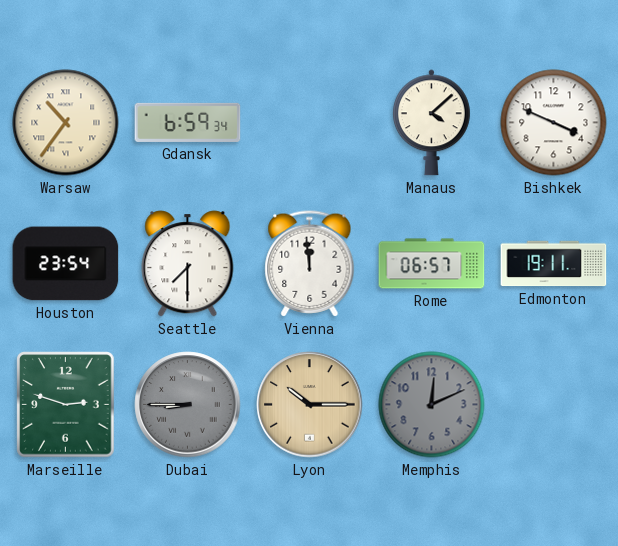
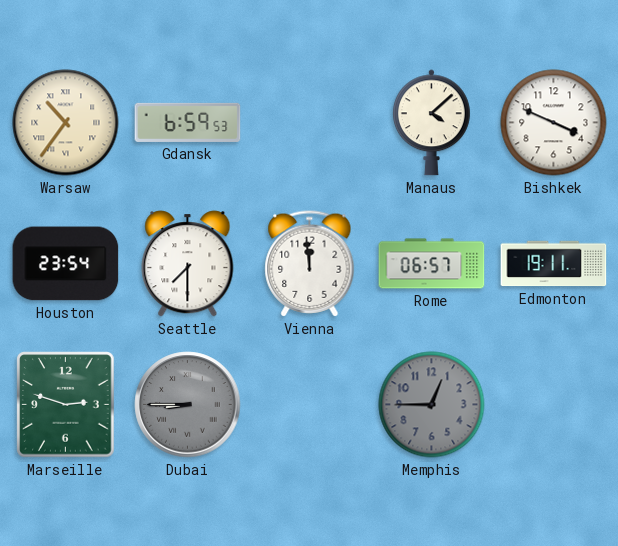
Gdansk: 6:59:34 -> 6:59:53 (188, 122)
Lyon: 10:15 -> none (310, 405)
Memphis: 12:11 -> 12:45 (432, 405)
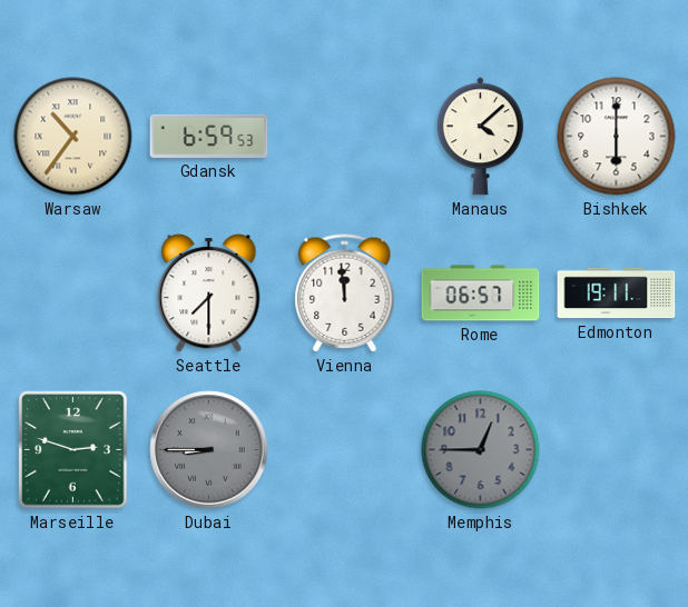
Bishkek: 3:49 -> 6:00 (617, 137)
Houston: 23:54 -> none (66, 264)
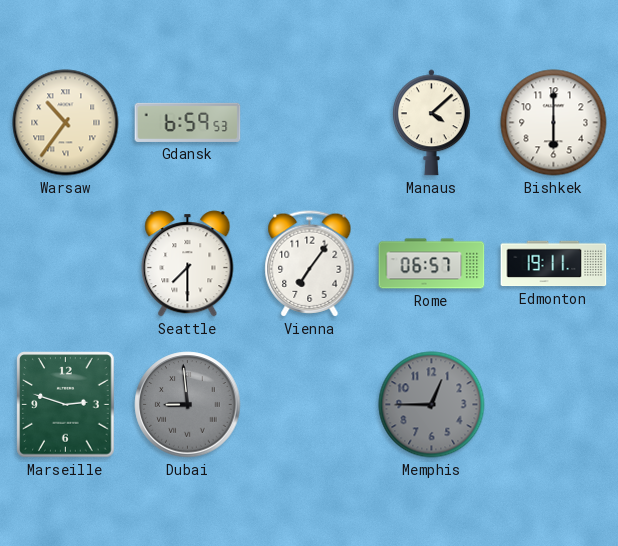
Vienna: 11:59 -> 7:06 (310, 264)
Dubai: 8:45 -> 8:59 (188, 405)
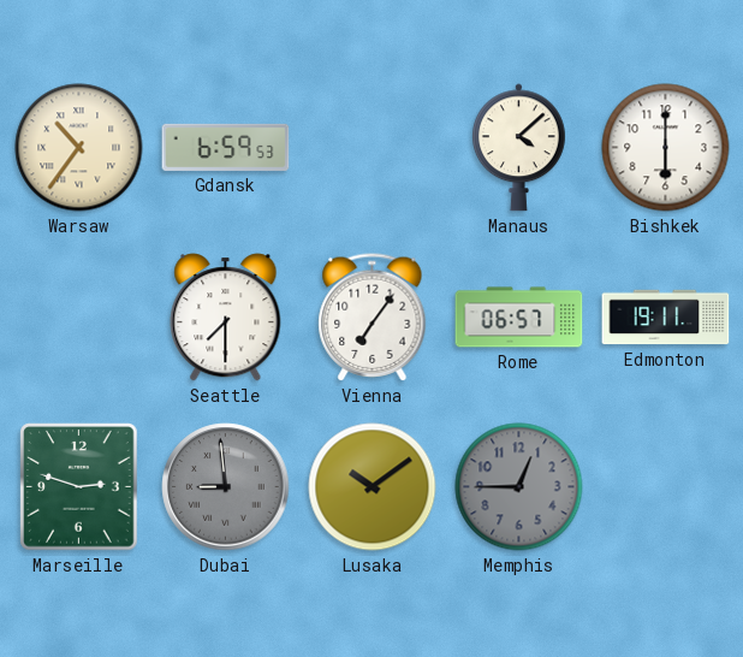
Lusaka: none -> 10:09 (373, 487)
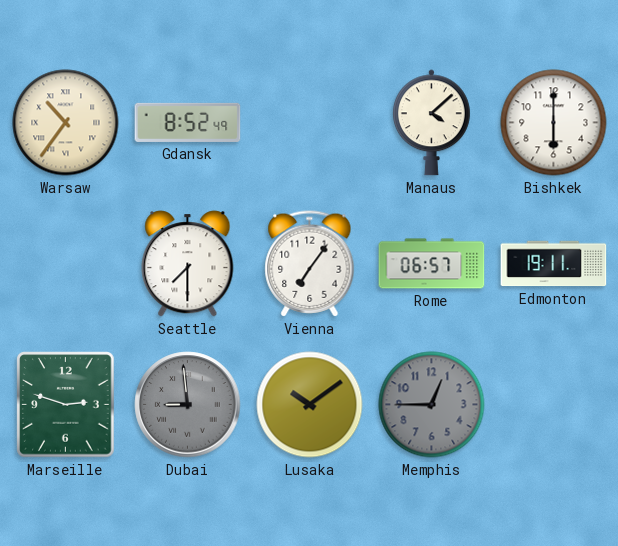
Gdansk: 6:59 -> 8:52 (188, 122)
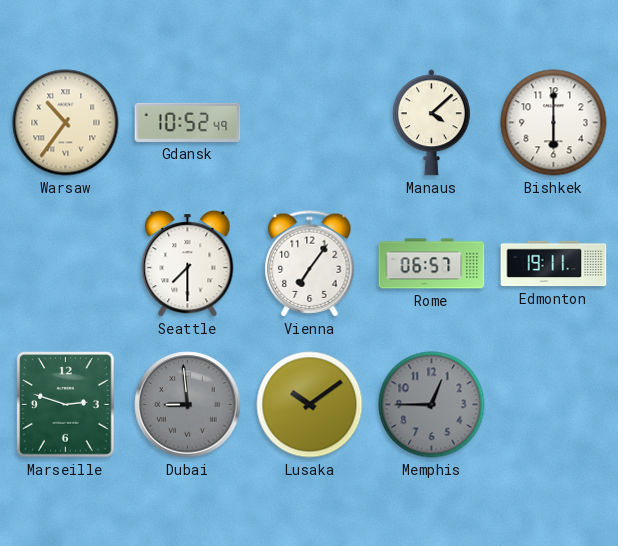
Gdansk: 8:52 -> 10:52 (188, 122)
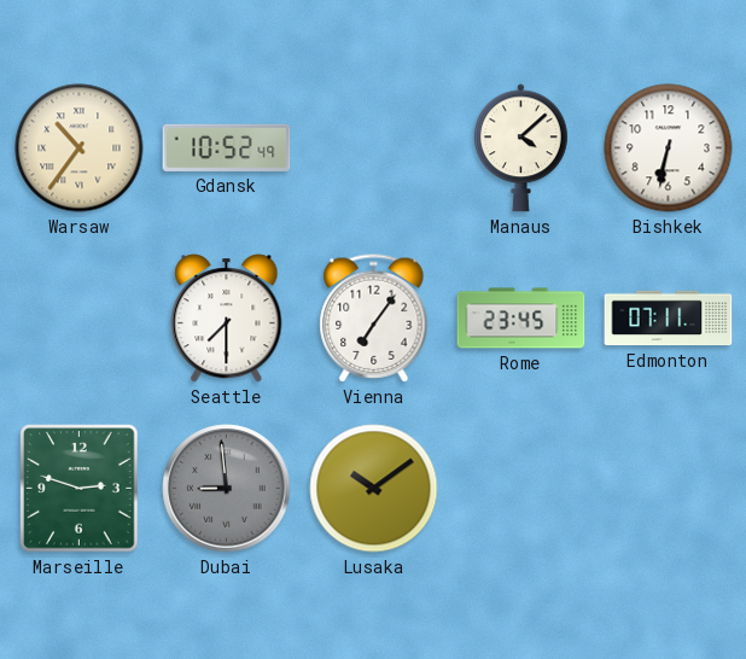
Bishkek: 6:00 -> 6:32 (669, 148)
Rome: 06:57 -> 23:45 (521, 319)
Edmonton: 19:11 -> 07:11 (669, 319)
Memphis: 12:45 -> none (432, 405)
